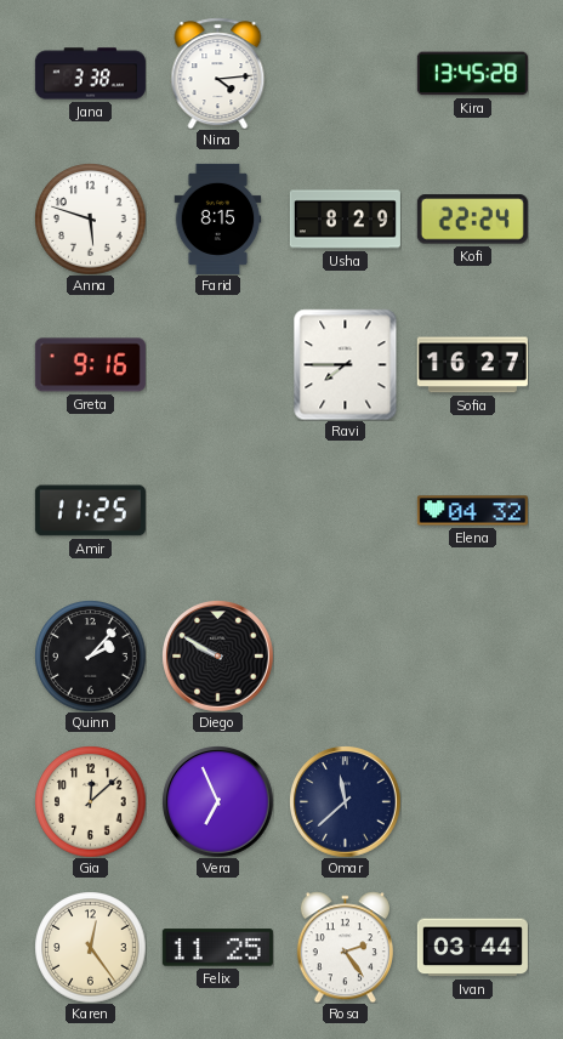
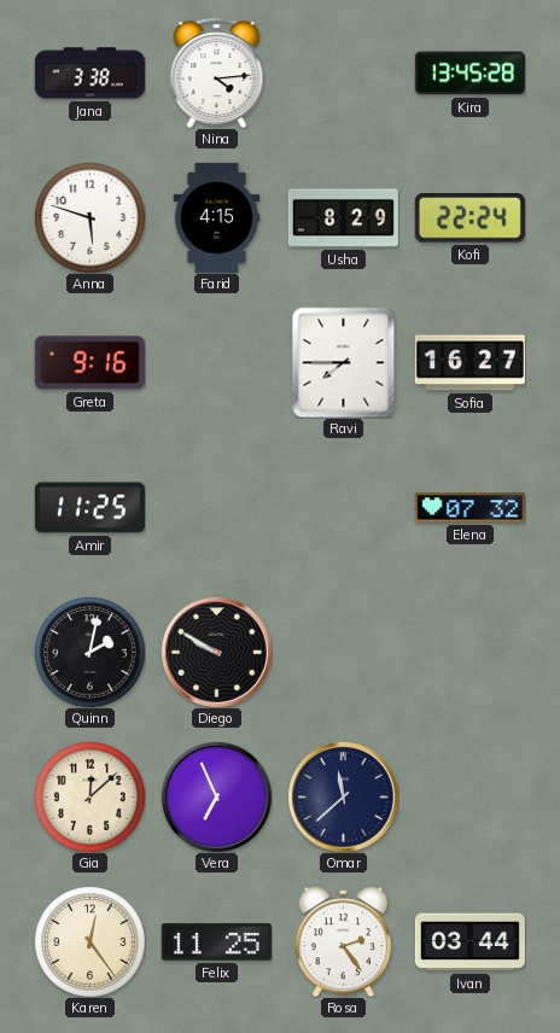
Farid: 8:15 -> 4:15 (217, 217)
Elena: 04:32 -> 07:32 (469, 508)
Quinn: 2:07 -> 2:02 (89, 652)
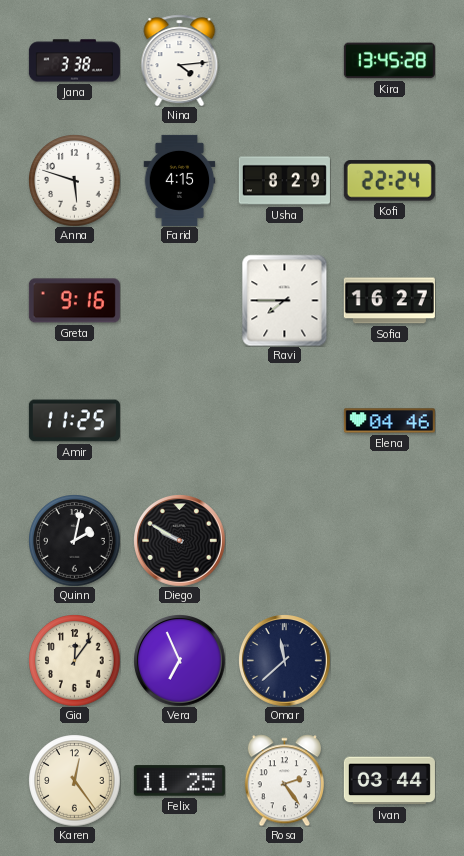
Elena: 07:32 -> 04:46 (389, 421)
Gia: 12:08 -> 12:06 (74, 660)
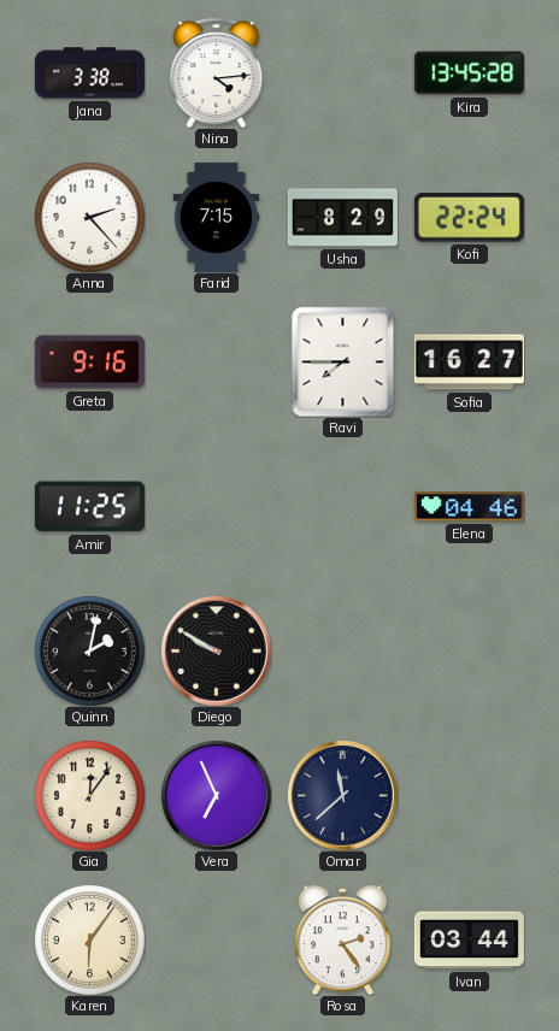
Anna: 5:48 -> 2:23 (89, 217)
Farid: 4:15 -> 7:15 (217, 217)
Karen: 12:24 -> 6:06 (89, 939)
Felix: 11:25 -> none (179, 781)
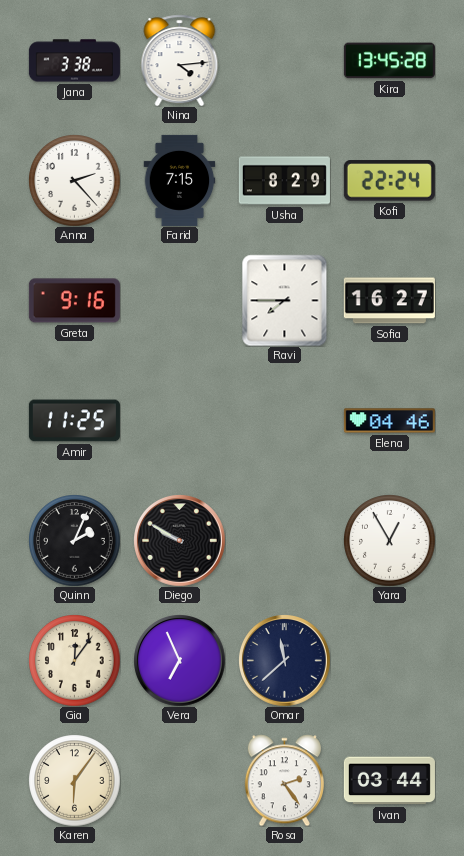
Quinn: 2:02 -> 2:04 (74, 540)
Yara: none -> 12:55 (389, 540)
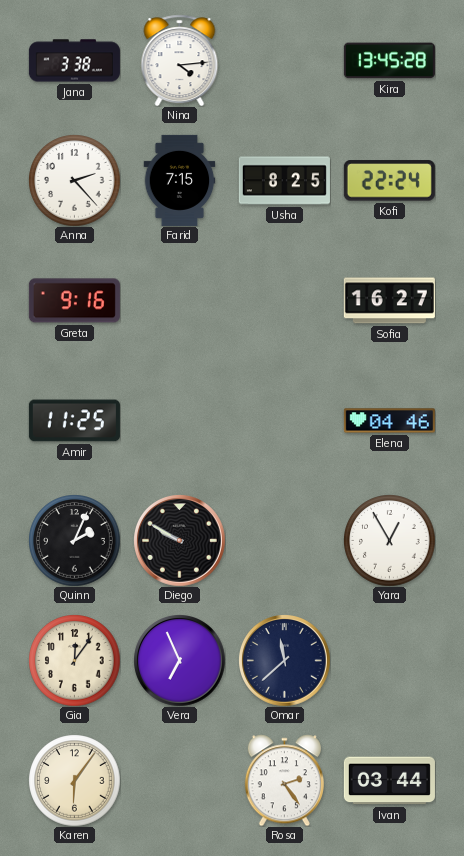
Usha: 8:29 -> 8:25 (284, 181)
Ravi: 7:45 -> none (285, 300)
